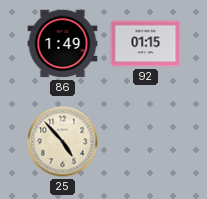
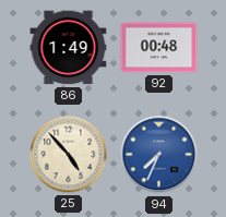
92: 01:15 -> 00:48 (159, 48)
94: none -> 7:34 (159, 155)
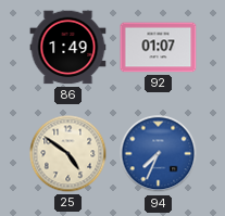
92: 00:48 -> 01:07 (159, 48)
25: 4:53 -> 4:51 (68, 154)
